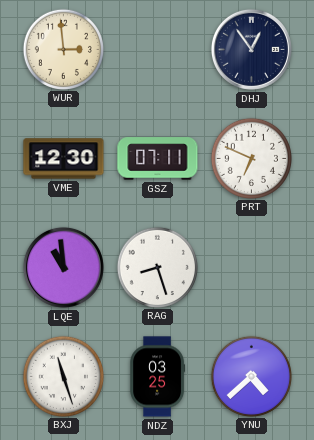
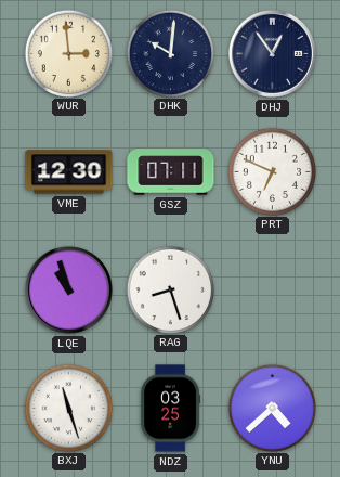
DHK: none -> 10:01 (170, 53)
LQE: 10:59 -> 10:57 (68, 289)
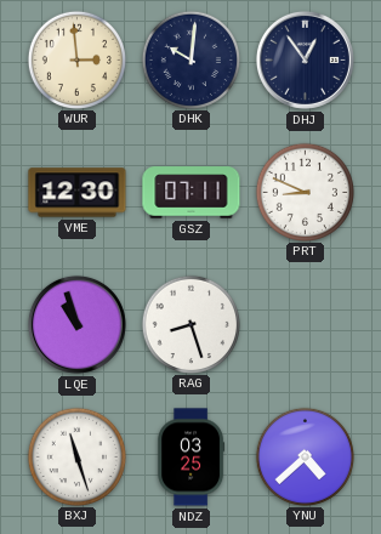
PRT: 6:49 -> 8:49 (305, 192)
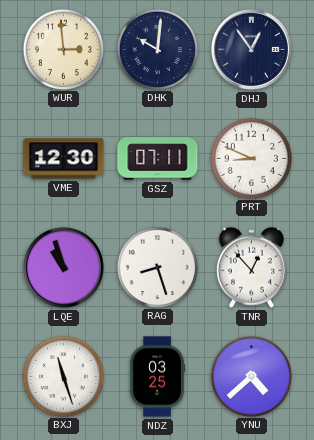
TNR: none -> 12:53 (251, 267)
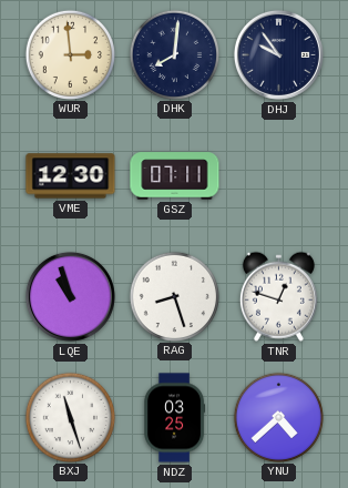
DHK: 10:01 -> 8:01 (174, 54)
DHJ: 12:54 -> 9:54 (278, 54)
PRT: 8:49 -> none (251, 158)
TNR: 12:53 -> 12:48 (278, 296)
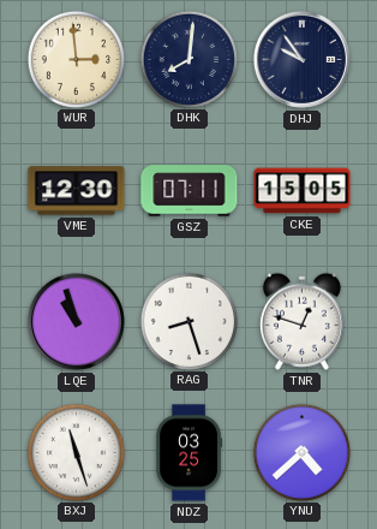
CKE: none -> 15:05 (303, 191)
